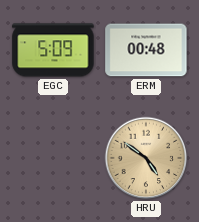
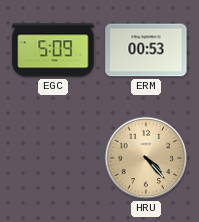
ERM: 00:48 -> 00:53 (146, 50)
HRU: 4:51 -> 4:23 (146, 158)
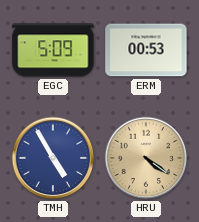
TMH: none -> 4:55 (53, 158)
HRU: 4:23 -> 4:21 (146, 158)
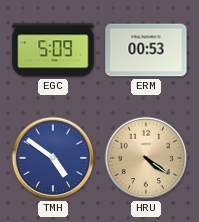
TMH: 4:55 -> 4:51 (53, 158)
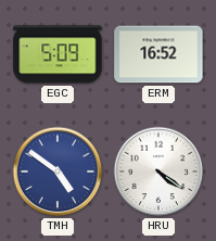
ERM: 00:53 -> 16:52 (158, 54)
HRU dial: champagne -> white (158, 172)
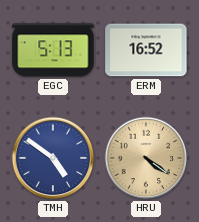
EGC: 5:09 -> 5:13 (53, 50)
HRU dial: white -> champagne (146, 158)
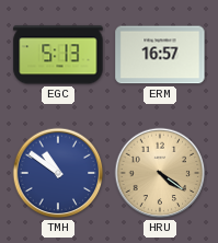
ERM: 16:52 -> 16:57 (160, 55)
TMH: 4:51 -> 10:51 (58, 173)
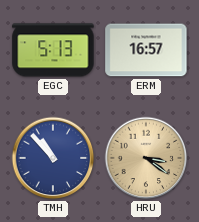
TMH: 10:51 -> 10:53 (53, 158)
HRU: 4:21 -> 3:21 (146, 158)
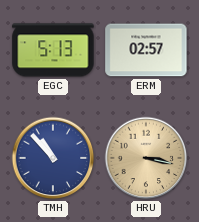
ERM: 16:57 -> 02:57 (146, 50)
HRU: 3:21 -> 3:17 (146, 158)
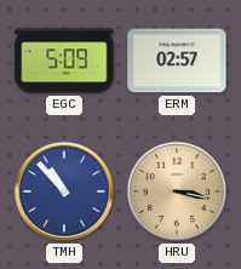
EGC: 5:13 -> 5:09 (64, 61)
